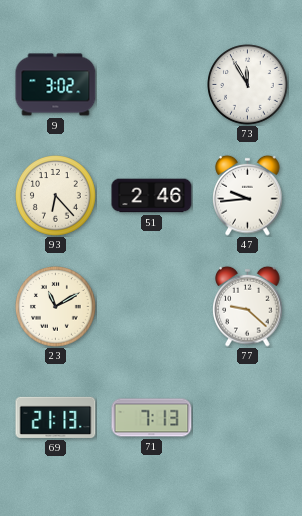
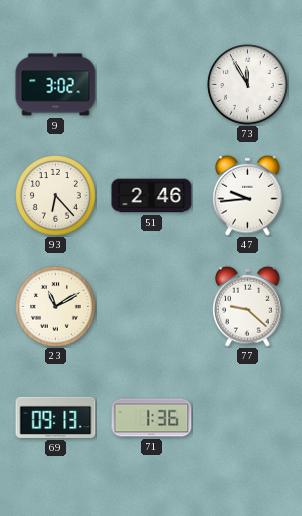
69: 21:13 -> 09:13 (56, 417)
71: 7:13 -> 1:36 (152, 418)
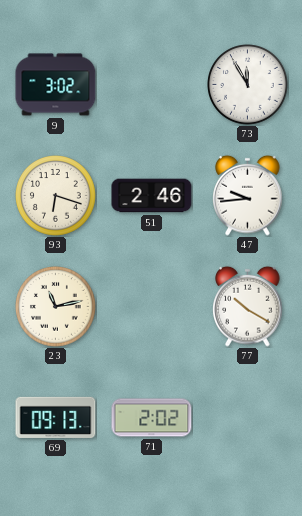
93: 6:23 -> 6:18 (56, 196)
23: 11:10 -> 11:13 (56, 307)
77: 9:22 -> 10:20 (248, 306)
71: 1:36 -> 2:02 (152, 418)
